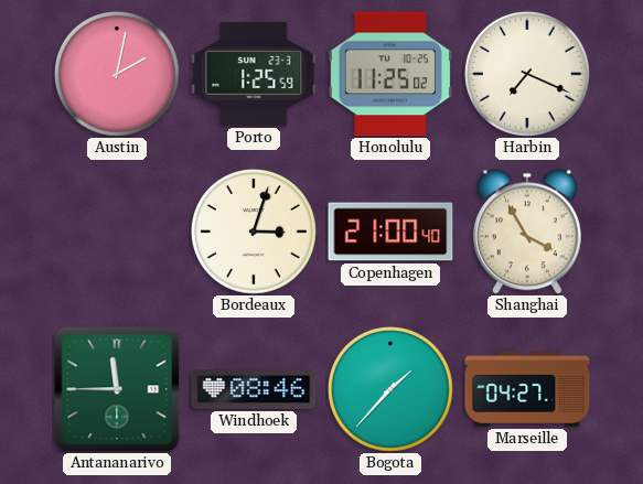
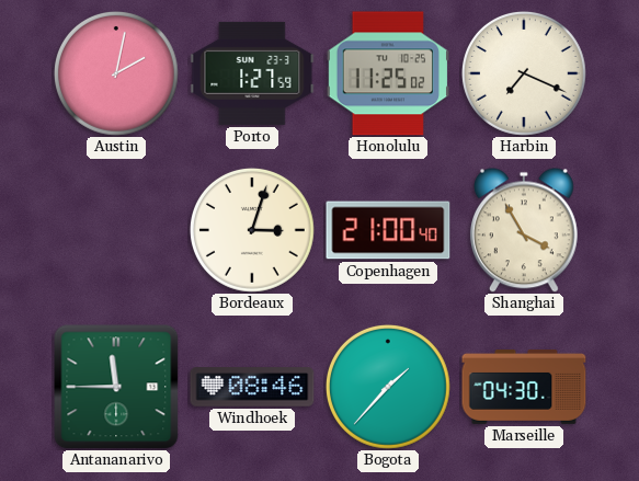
Porto: 1:25 -> 1:27 (252, 73)
Marseille: 04:27 -> 04:30 (524, 387)
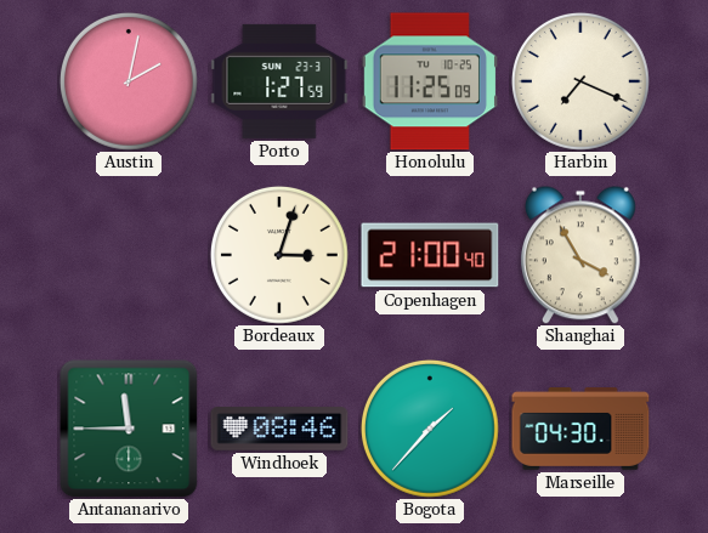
Honolulu: 11:25:02 -> 11:25:09 (429, 81)
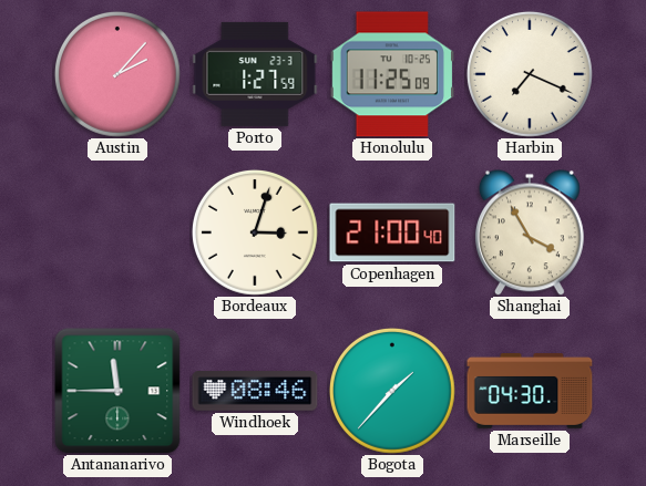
Austin: 2:02 -> 2:07 (117, 74)
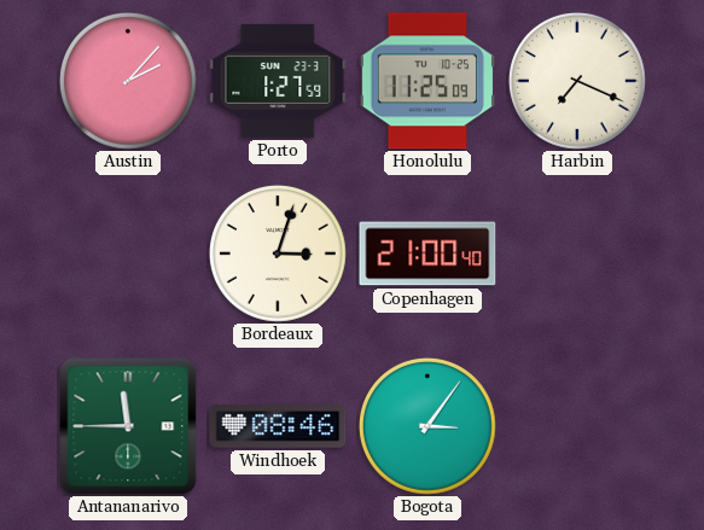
Shanghai: 3:55 -> none (530, 232)
Bogota: 1:37 -> 3:06 (427, 426)
Marseille: 04:30 -> none (530, 391)
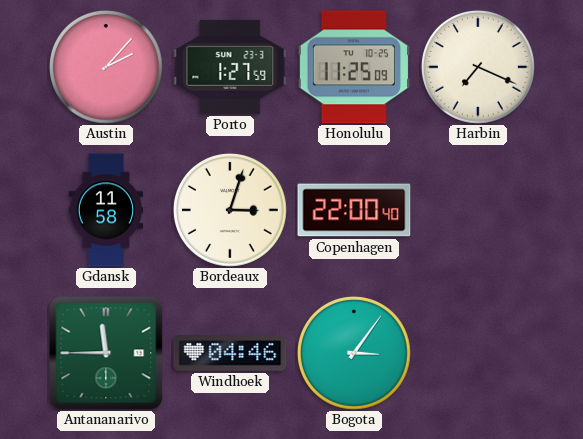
Gdansk: none -> 11:58 (106, 210)
Copenhagen: 21:00 -> 22:00 (354, 210)
Windhoek: 08:46 -> 04:46 (230, 353)
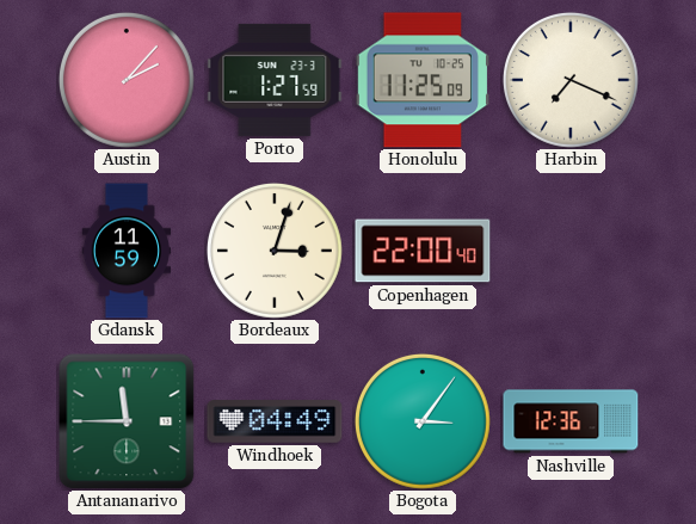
Gdansk: 11:58 -> 11:59 (127, 251)
Windhoek: 04:46 -> 04:49 (275, 421)
Nashville: none -> 12:36 (571, 421)
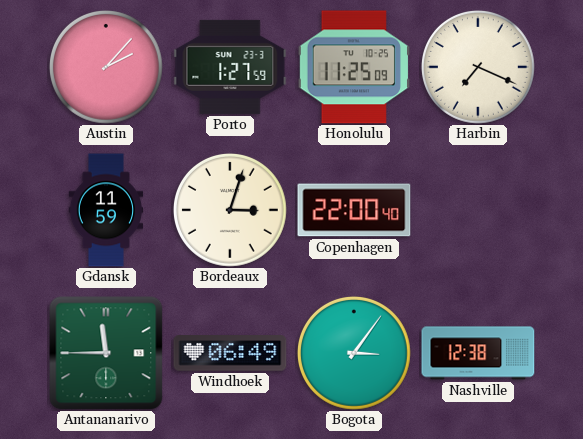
Windhoek: 04:49 -> 06:49 (230, 353)
Nashville: 12:36 -> 12:38 (478, 353)
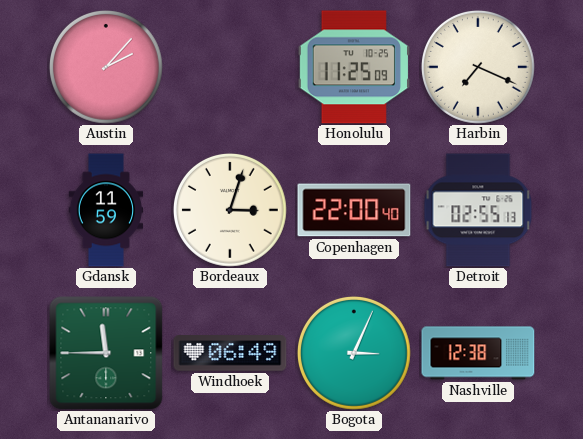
Porto: 1:27 -> none (230, 67)
Detroit: none -> 02:55 (478, 210)
Bogota: 3:06 -> 3:04 (354, 353)
